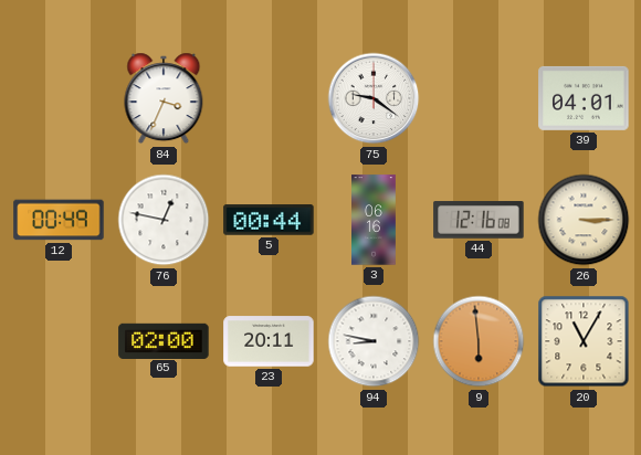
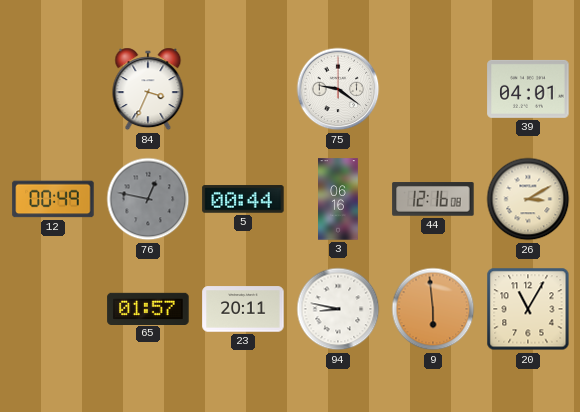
76 dial: white -> grey (148, 199)
26: 3:15 -> 3:10 (528, 199)
65: 02:00 -> 01:57 (148, 308)
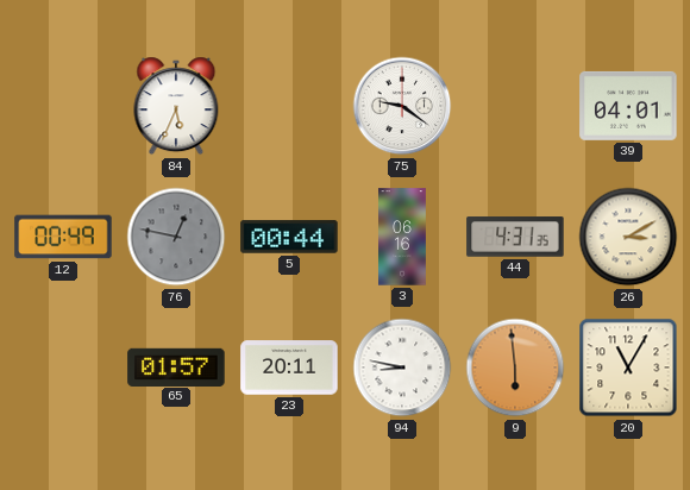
84: 3:34 -> 5:34 (176, 106)
44: 12:16 -> 4:31 (515, 237)
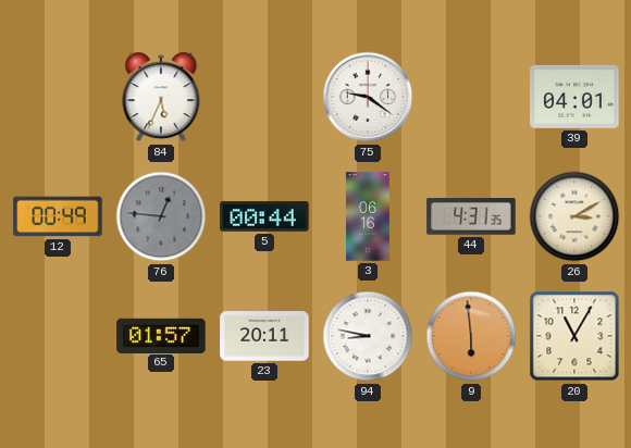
76: 12:47 -> 12:46 (161, 216)
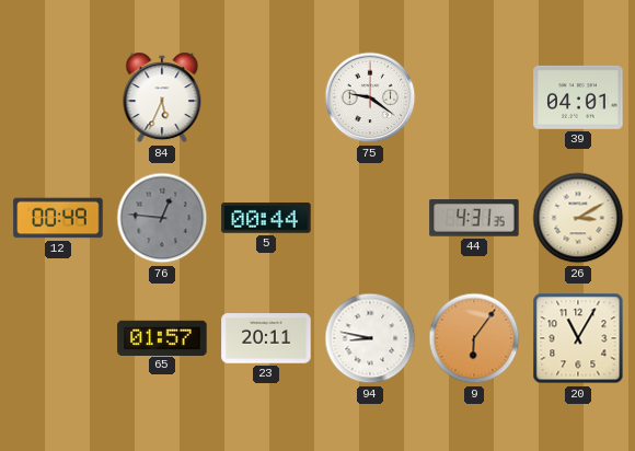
3: 06:16 -> none (369, 216)
9: 5:59 -> 6:06 (474, 338)
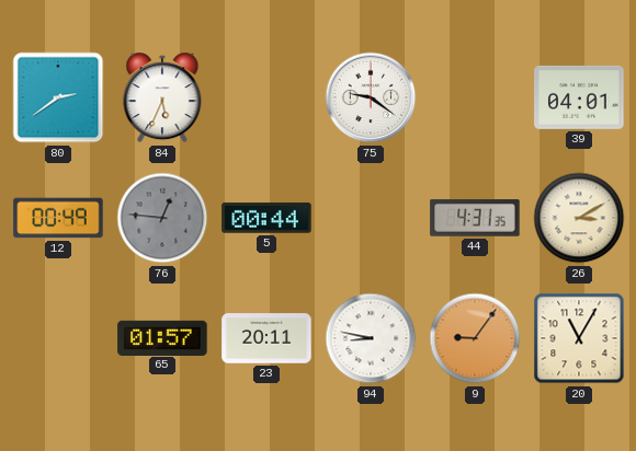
80: none -> 2:39 (58, 97)
9: 6:06 -> 9:06 (475, 338)
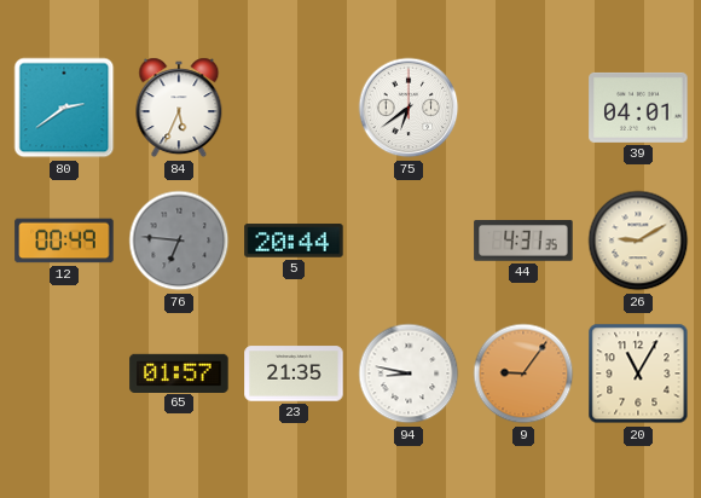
75: 9:21 -> 6:39 (409, 108)
76: 12:46 -> 6:46 (179, 241)
5: 00:44 -> 20:44 (294, 241)
26: 3:10 -> 9:10 (638, 241)
23: 20:11 -> 21:35 (294, 373)
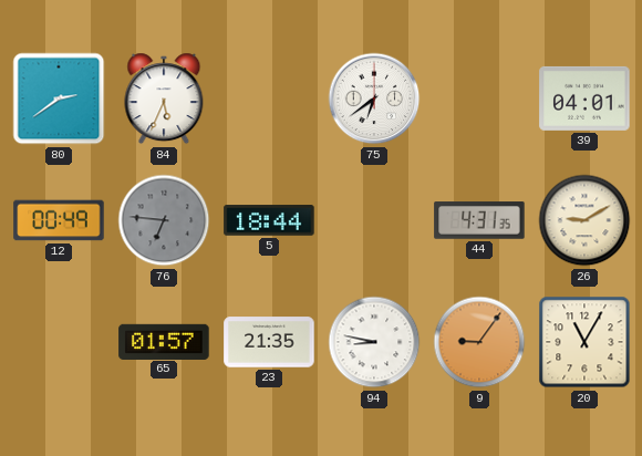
5: 20:44 -> 18:44 (269, 220)
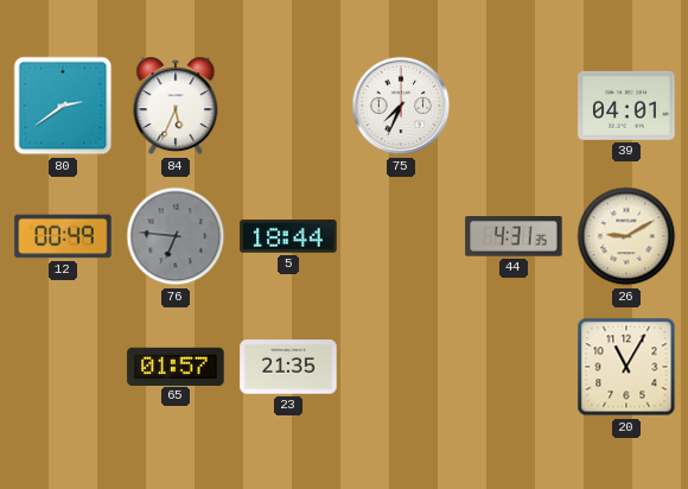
75: 6:39 -> 7:34 (401, 106)
94: 8:47 -> none (374, 342)
9: 9:06 -> none (479, 342)
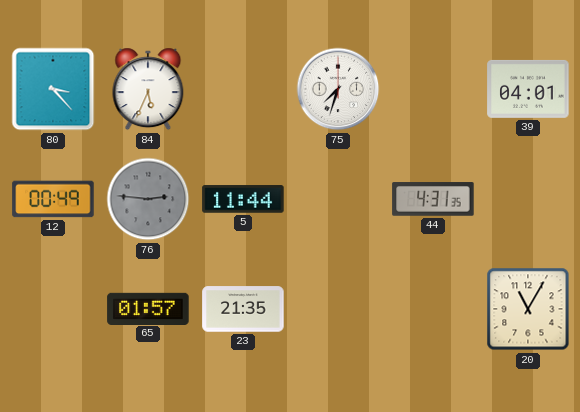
80: 2:39 -> 3:23 (53, 89)
75: 7:34 -> 7:33 (338, 89)
76: 6:46 -> 2:46 (148, 199)
5: 18:44 -> 11:44 (243, 199)
26: 9:10 -> none (626, 236)
